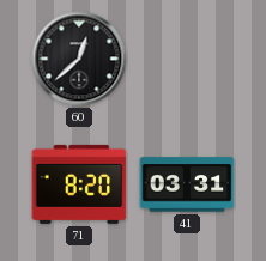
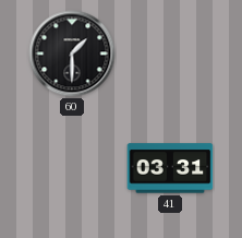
60: 12:38 -> 1:30 (72, 53)
71: 8:20 -> none (79, 184)
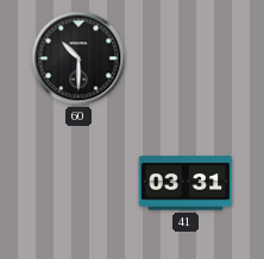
60: 1:30 -> 10:30 (78, 58)
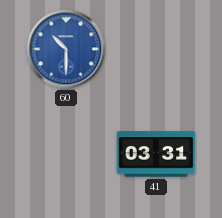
60 dial: black -> blue (66, 49)
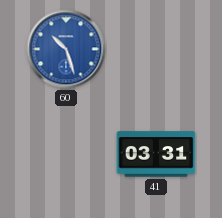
60: 10:30 -> 10:27 (66, 49)
